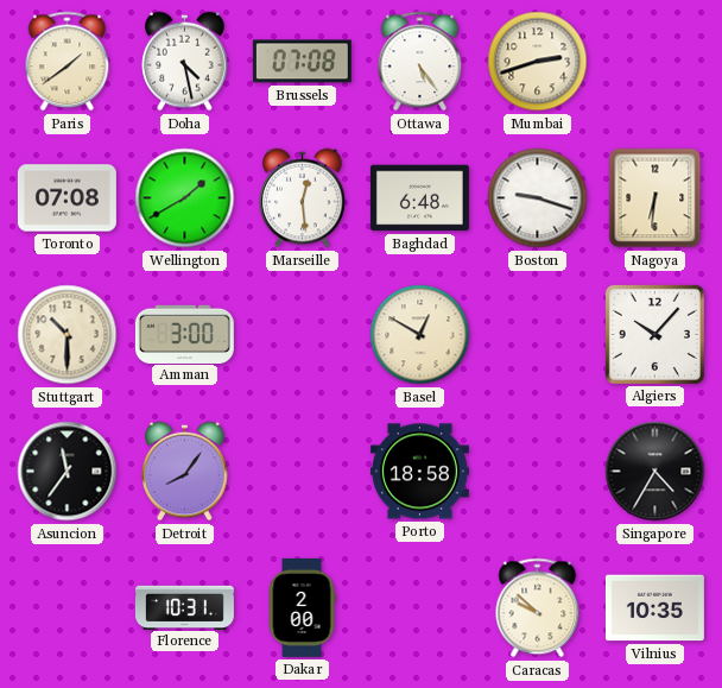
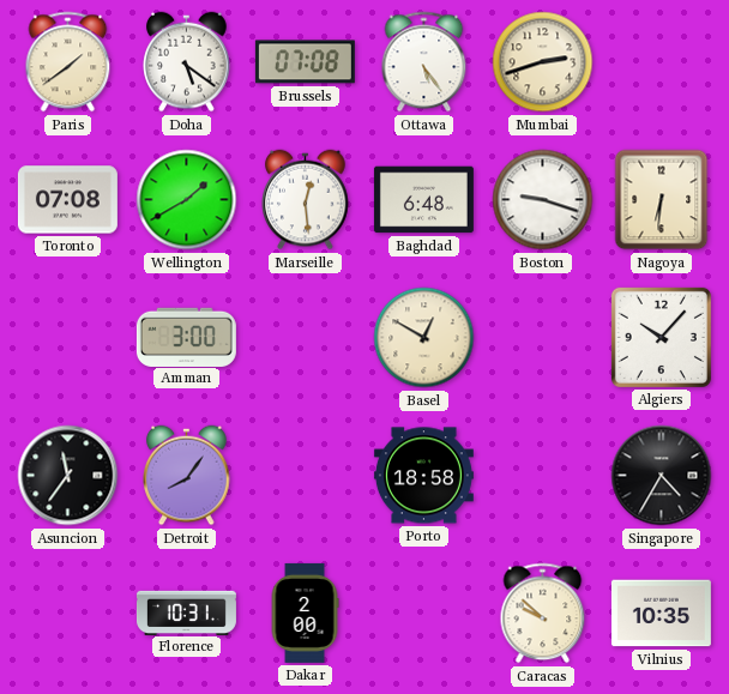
Doha: 4:28 -> 5:21 (187, 62)
Stuttgart: 10:30 -> none (68, 335)
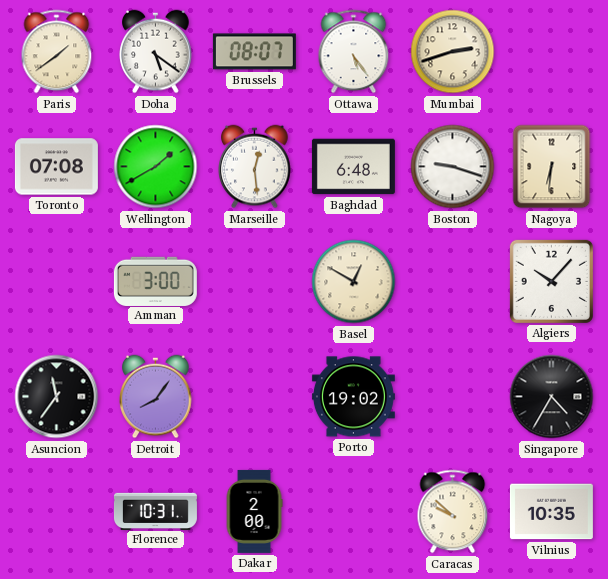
Brussels: 07:08 -> 08:07 (254, 52)
Porto: 18:58 -> 19:02 (353, 397)
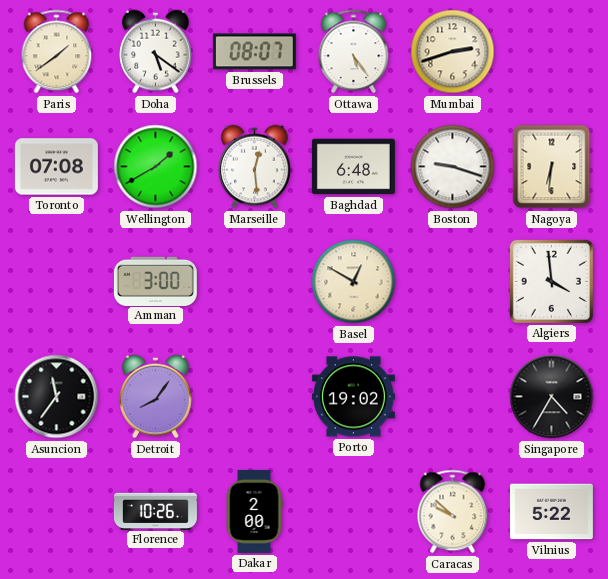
Algiers: 10:07 -> 3:59 (551, 281)
Florence: 10:31 -> 10:26 (155, 511)
Vilnius: 10:35 -> 5:22 (551, 512)
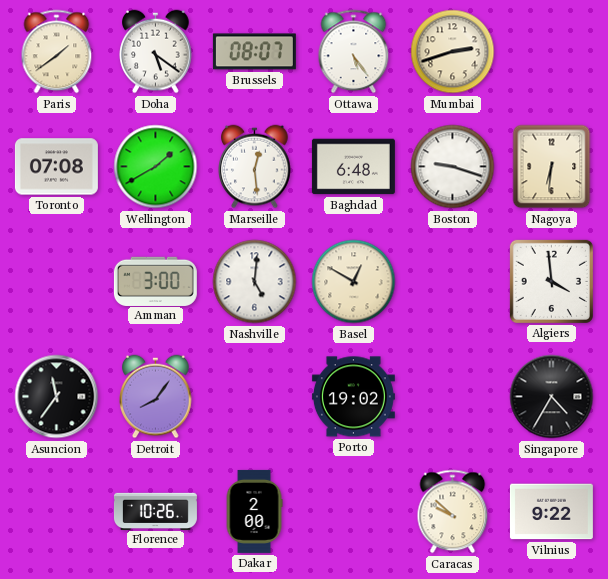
Nashville: none -> 5:01 (255, 282)
Vilnius: 5:22 -> 9:22 (551, 512)
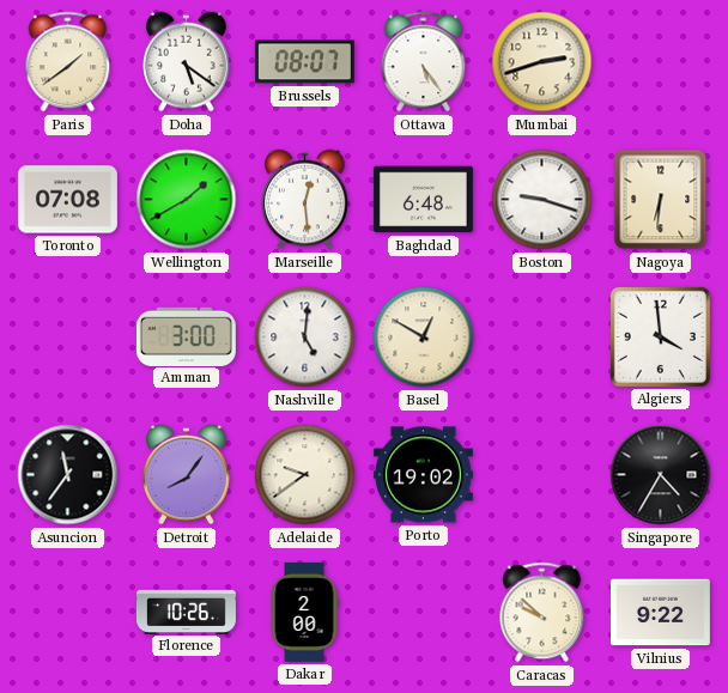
Adelaide: none -> 9:39 (305, 475)
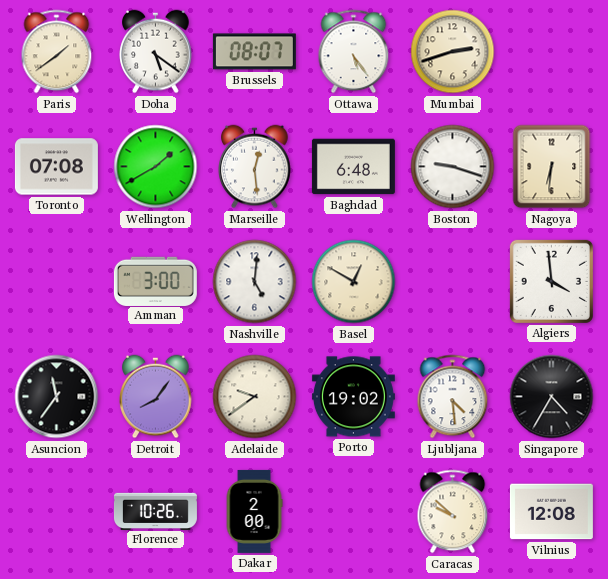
Ljubljana: none -> 4:29 (453, 397)
Vilnius: 9:22 -> 12:08 (551, 512)
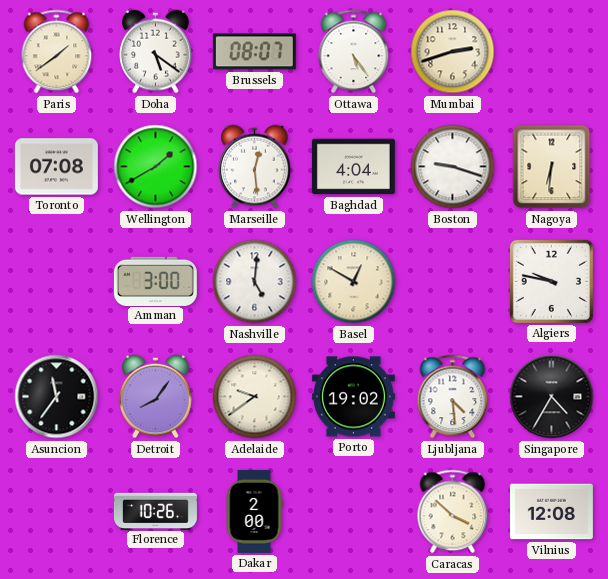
Baghdad: 6:48 -> 4:04 (353, 167)
Algiers: 3:59 -> 9:47 (551, 281)
Caracas: 9:52 -> 3:52 (453, 512)
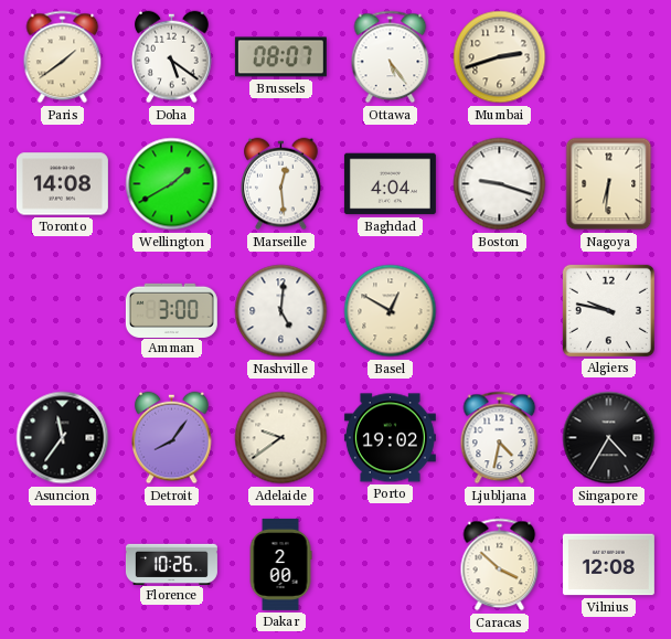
Toronto: 07:08 -> 14:08 (62, 184)
Ljubljana: 4:29 -> 4:32 (500, 438)
